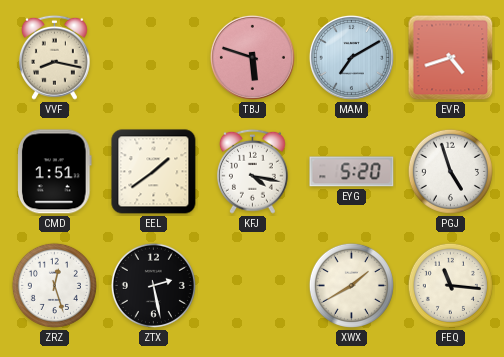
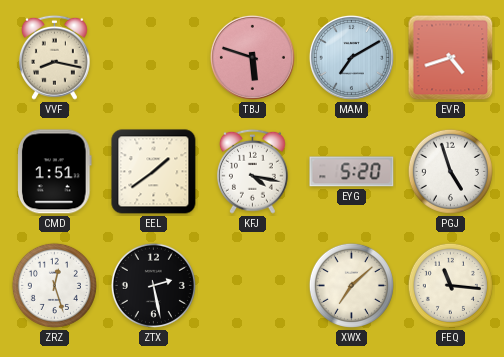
XWX: 1:40 -> 7:08 (351, 285)
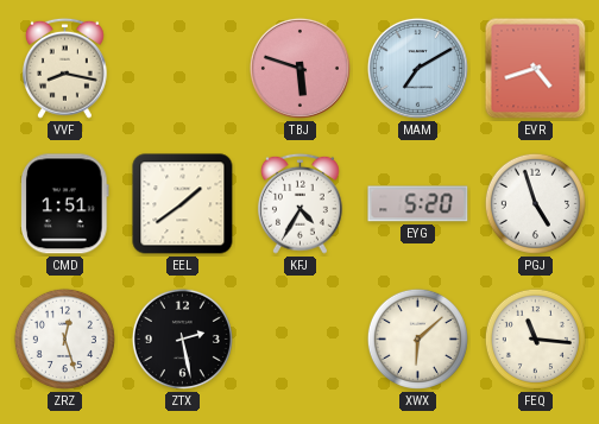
KFJ: 4:17 -> 4:35 (299, 203)
XWX: 7:08 -> 6:08 (417, 338)
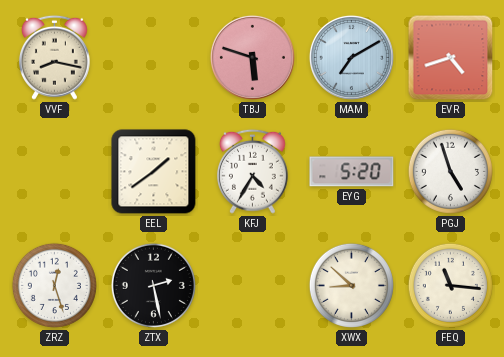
CMD: 1:51 -> none (65, 204)
XWX: 6:08 -> 8:52 (351, 285)
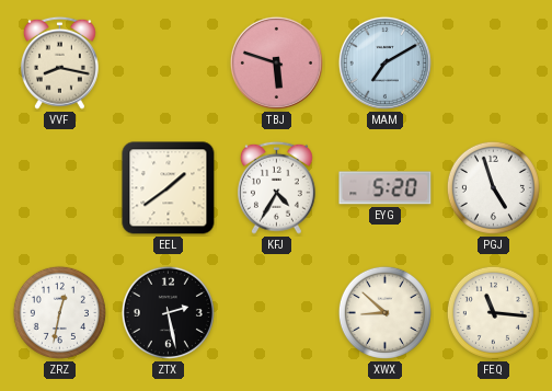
EVR: 4:42 -> none (451, 58)
ZRZ: 12:27 -> 12:32 (59, 312)
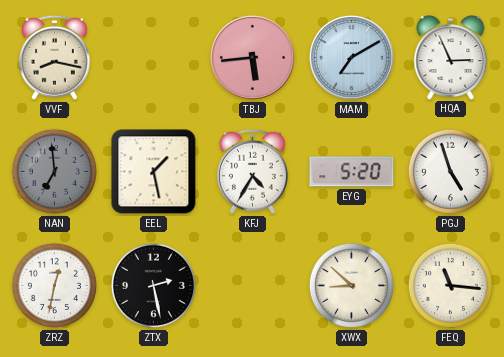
TBJ: 5:48 -> 5:44 (252, 57)
HQA: none -> 2:56 (451, 57)
NAN: none -> 6:59 (54, 171)
EEL: 1:39 -> 1:28 (154, 172)
